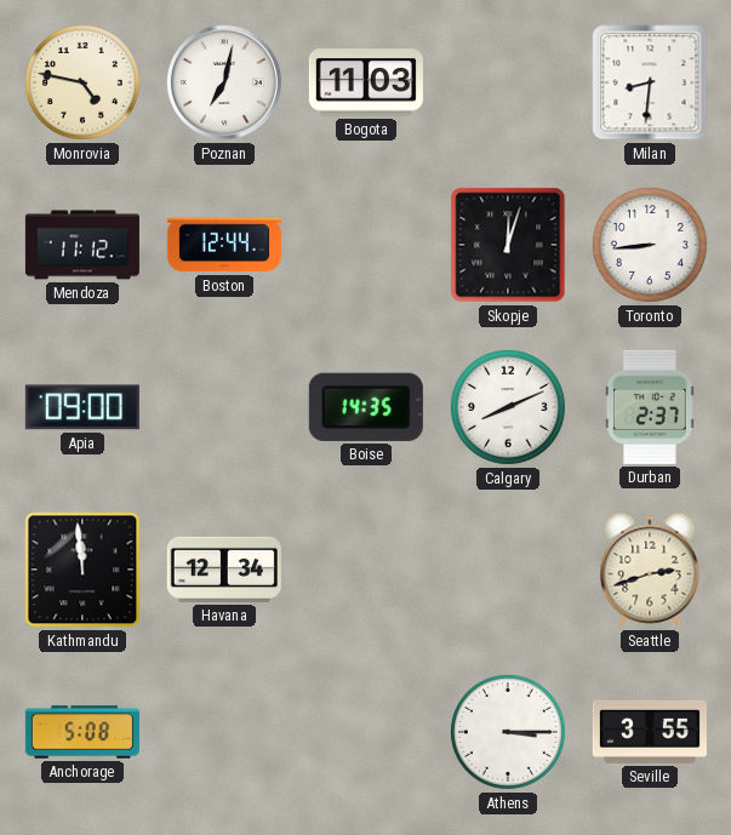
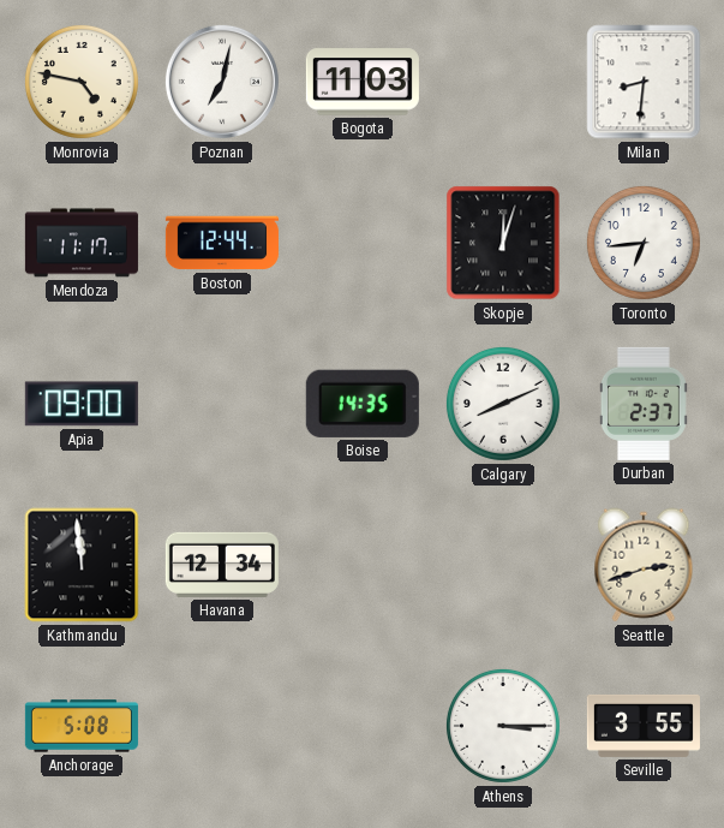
Mendoza: 11:12 -> 11:17 (82, 243)
Toronto: 8:44 -> 6:44 (644, 243)
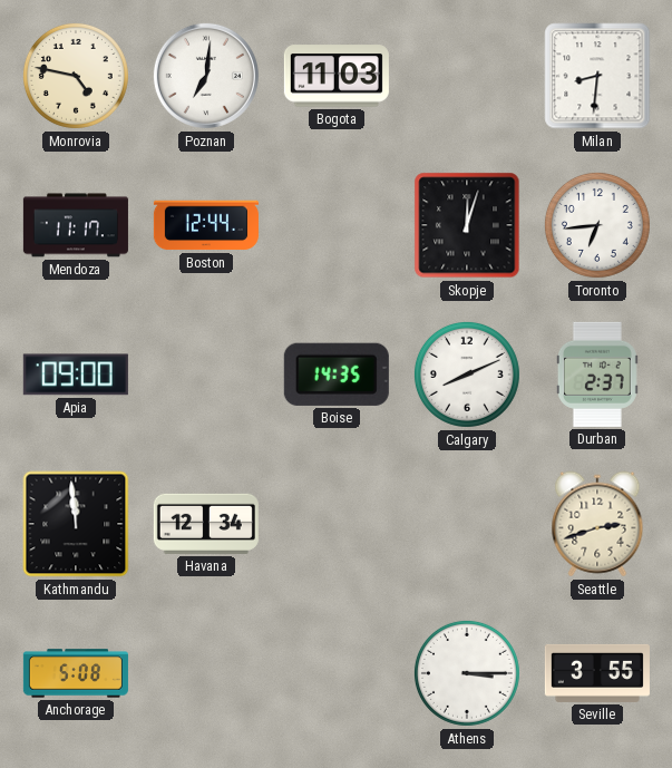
Poznan: 7:02 -> 7:01 (206, 76)
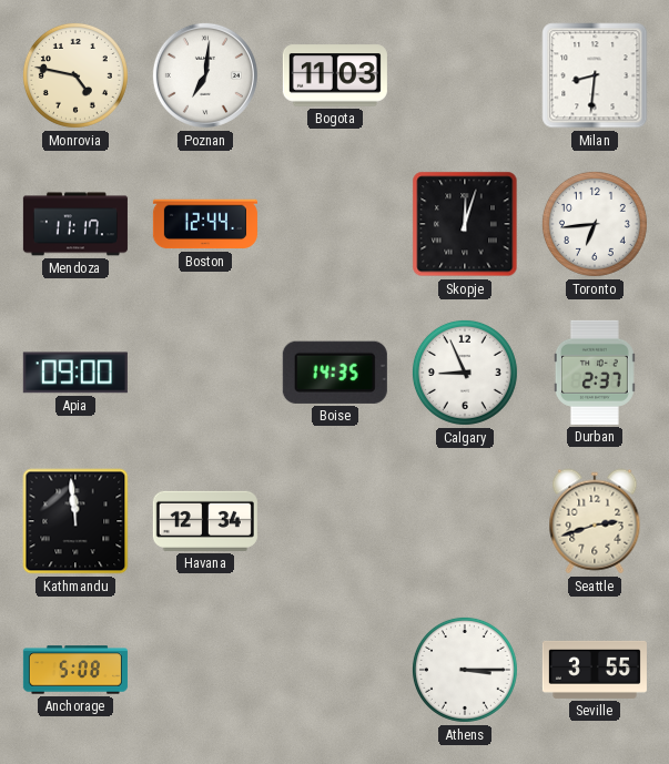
Calgary: 8:11 -> 8:56 (465, 373)
